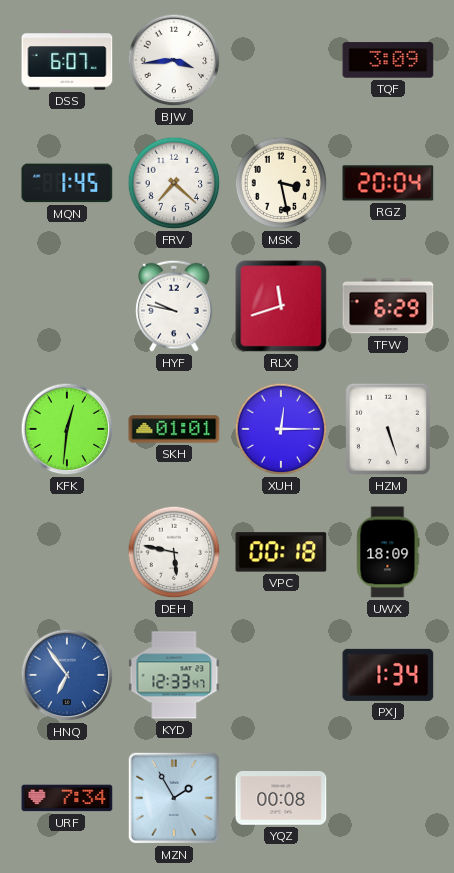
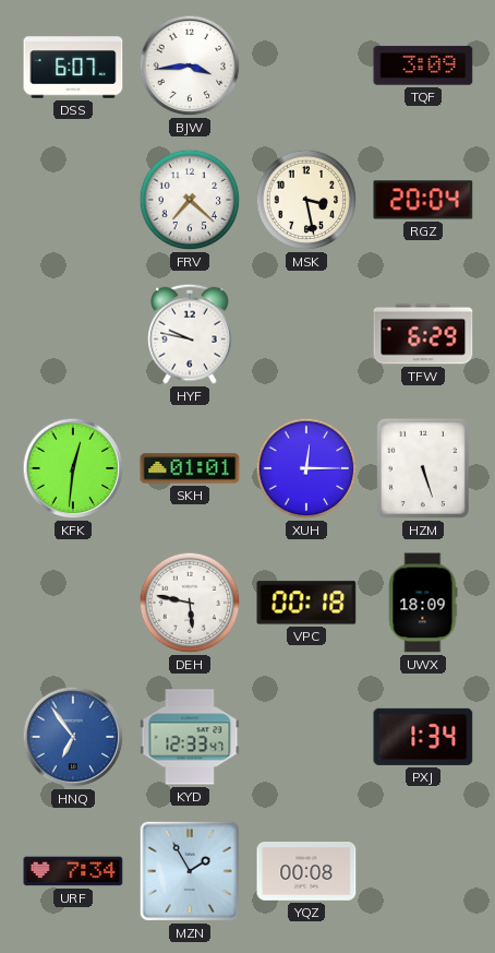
MQN: 1:45 -> none (67, 183)
RLX: 11:42 -> none (281, 306)
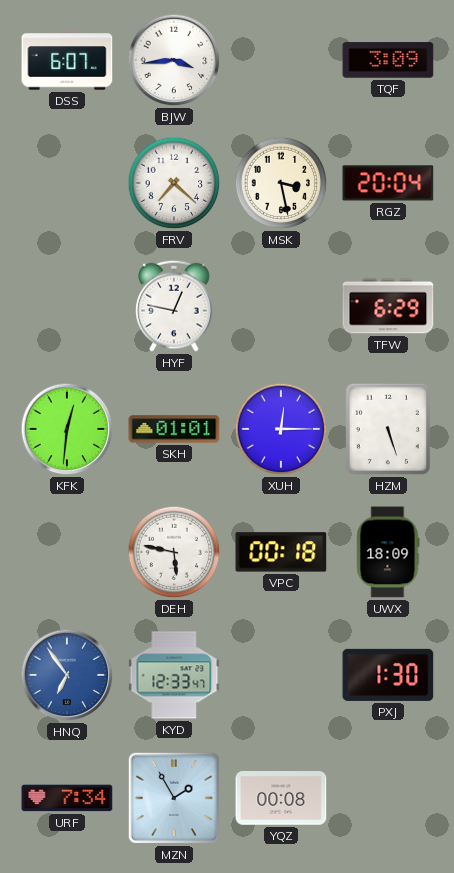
HYF: 9:47 -> 12:47 (174, 306)
PXJ: 1:34 -> 1:30 (388, 675)
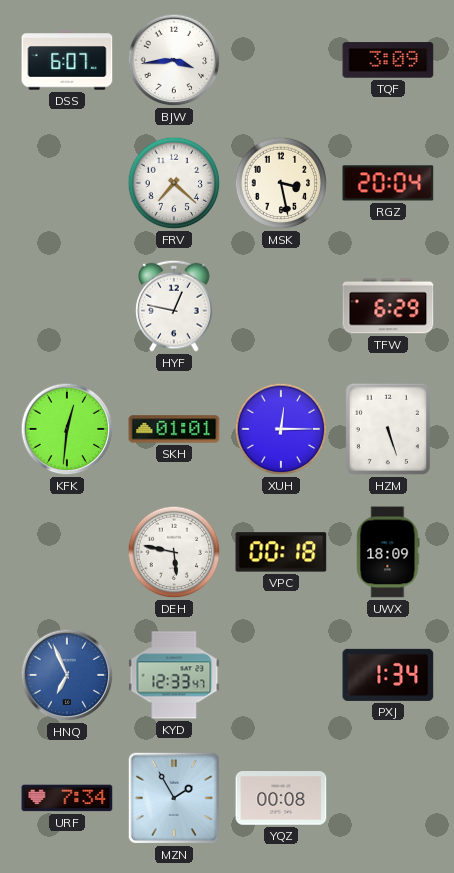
HNQ: 6:54 -> 6:56 (67, 675)
PXJ: 1:30 -> 1:34 (388, 675)
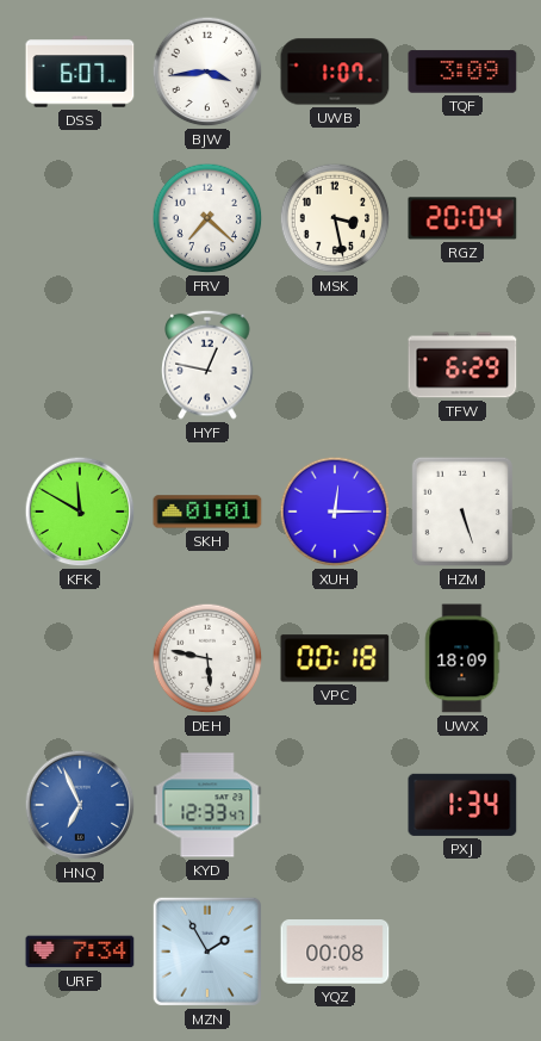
UWB: none -> 1:07 (335, 72)
KFK: 12:31 -> 11:50 (80, 512)
